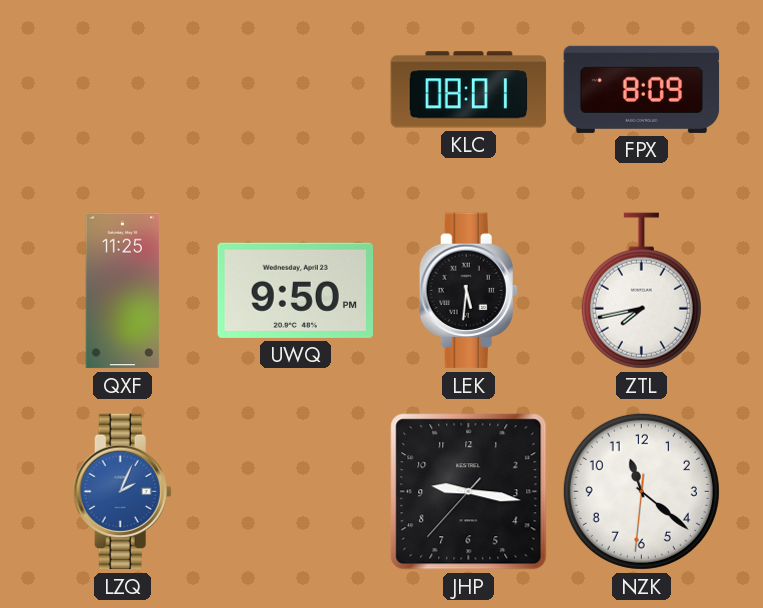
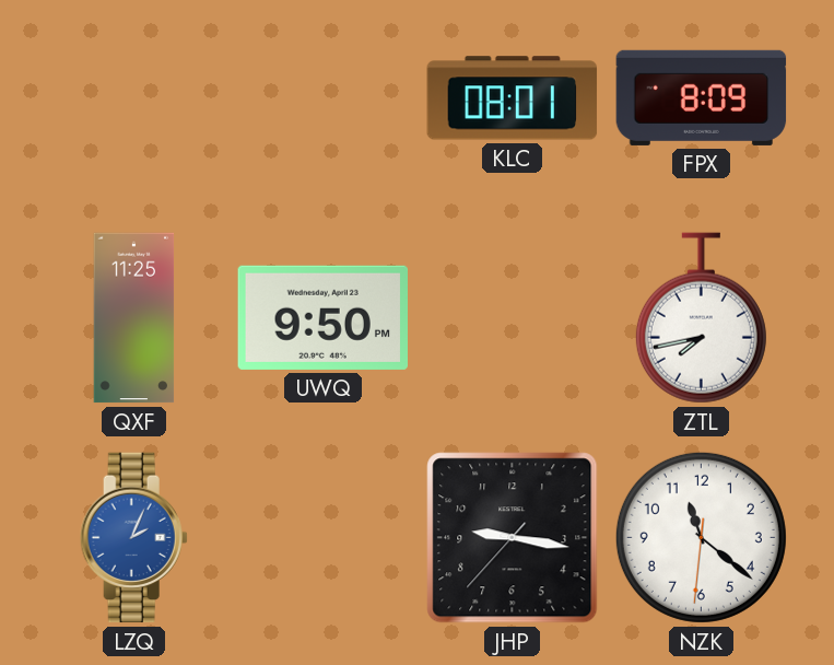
LEK: 5:31 -> none (468, 291)
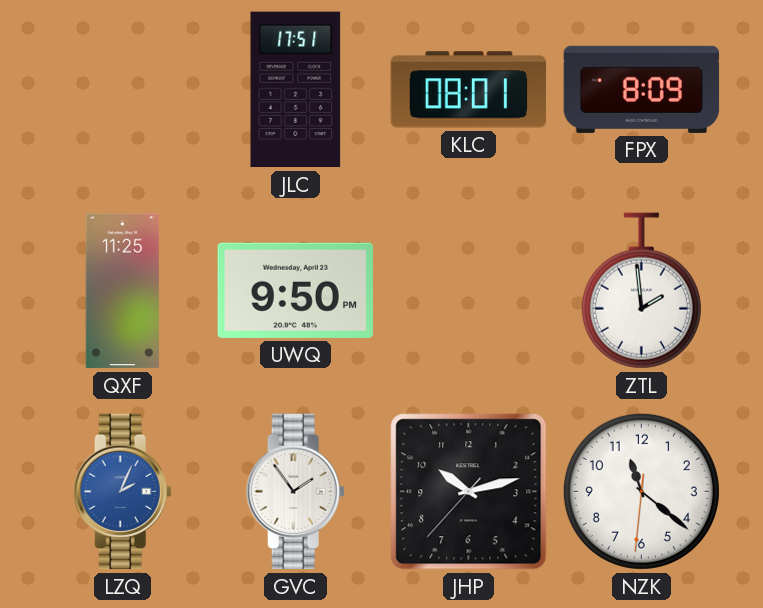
JLC: none -> 17:51 (296, 90)
ZTL: 7:43 -> 1:59 (641, 291)
GVC: none -> 1:54 (295, 492)
JHP: 9:16 -> 10:12 (469, 492)
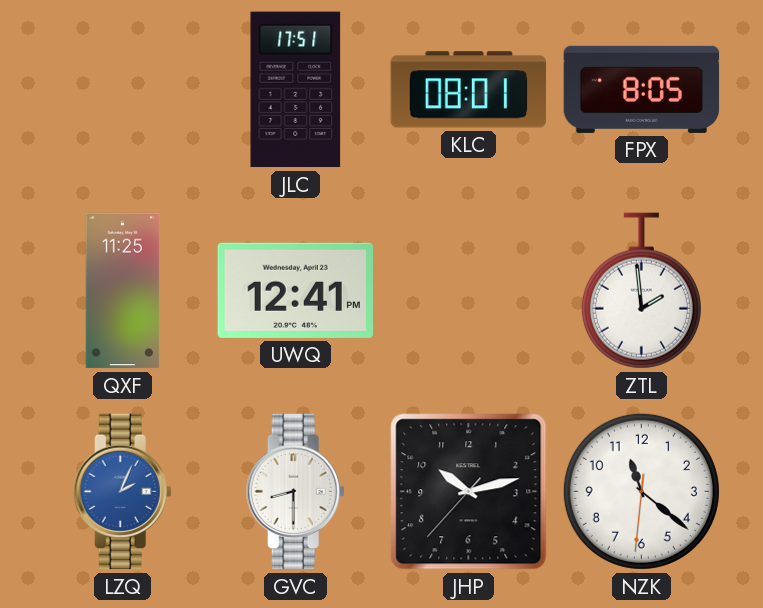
FPX: 8:09 -> 8:05 (642, 89)
UWQ: 9:50 -> 12:41 (295, 290)
GVC: 1:54 -> 8:30 (295, 492)
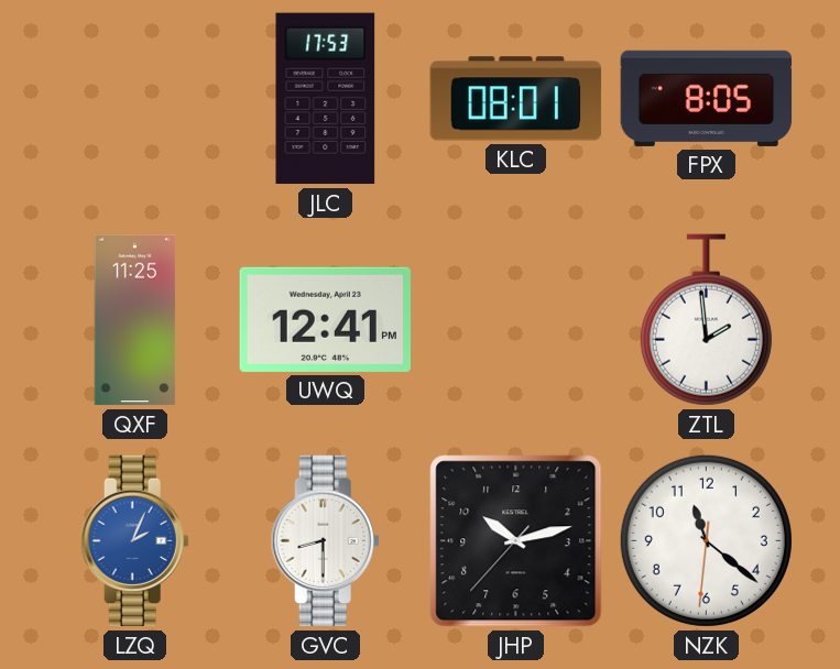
JLC: 17:51 -> 17:53 (326, 99)
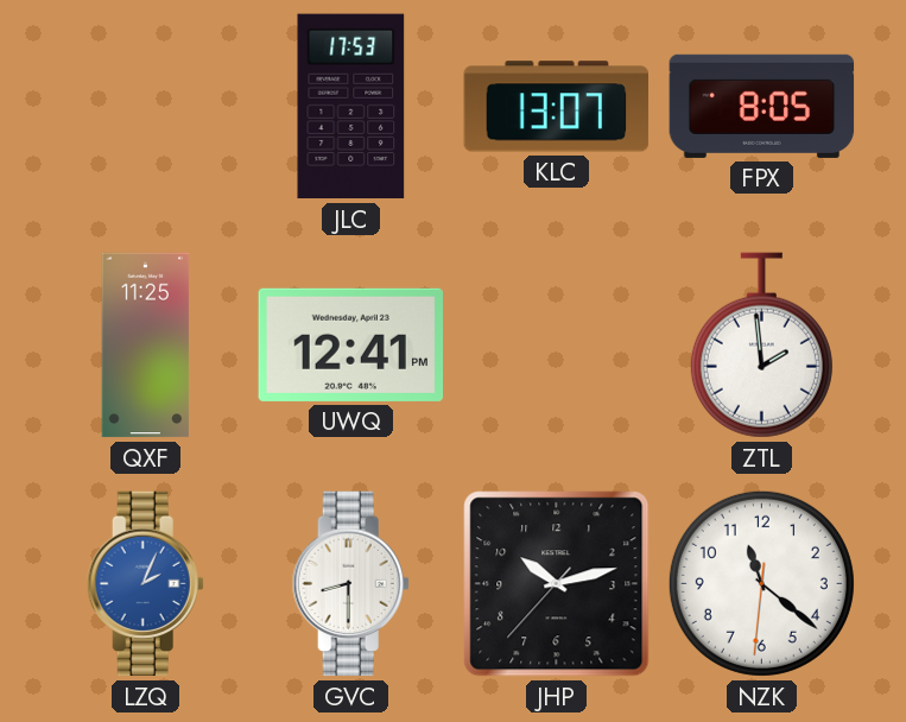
KLC: 08:01 -> 13:07 (557, 107)
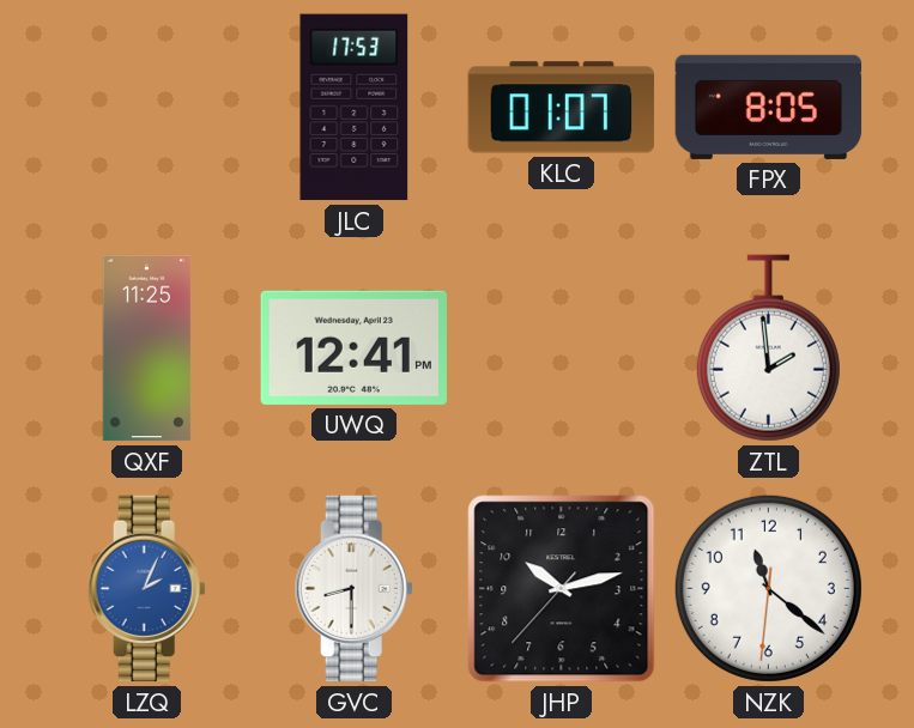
KLC: 13:07 -> 01:07 (562, 108)
